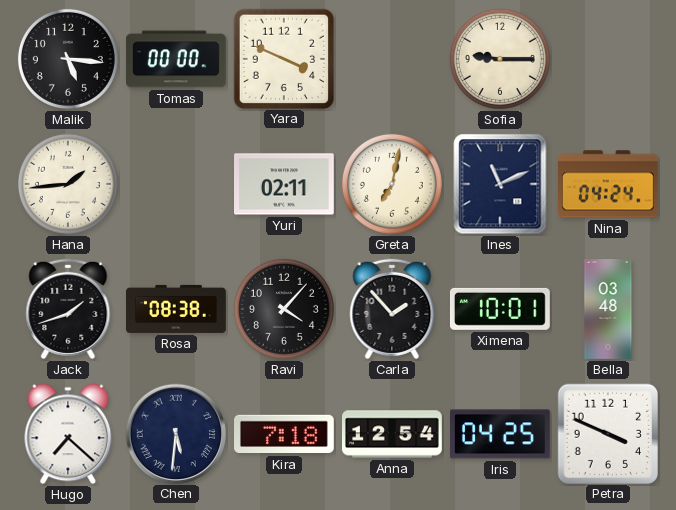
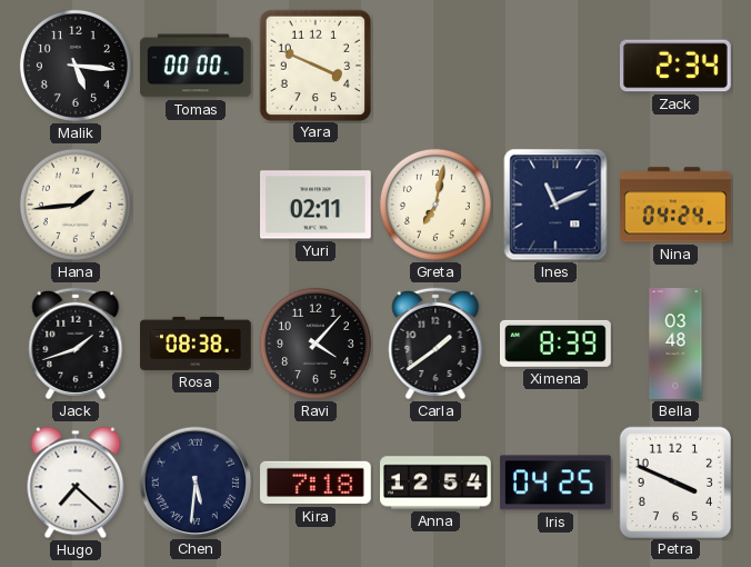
Sofia: 9:15 -> none (500, 59)
Zack: none -> 2:34 (675, 66)
Carla: 1:53 -> 1:39 (435, 344)
Ximena: 10:01 -> 8:39 (555, 344)
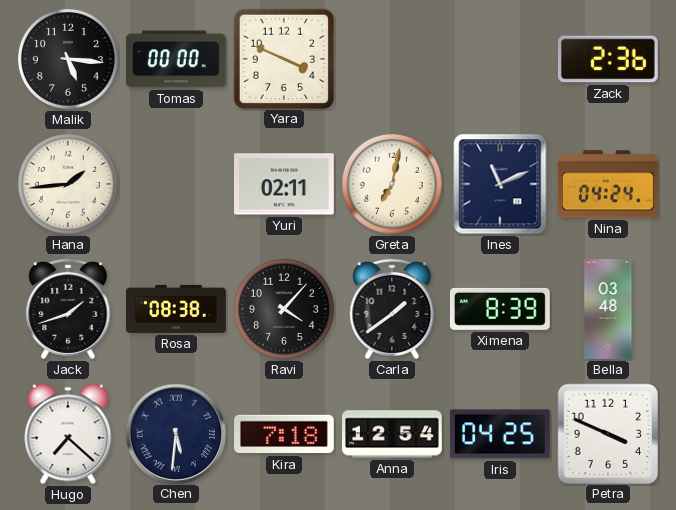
Zack: 2:34 -> 2:36 (608, 59)
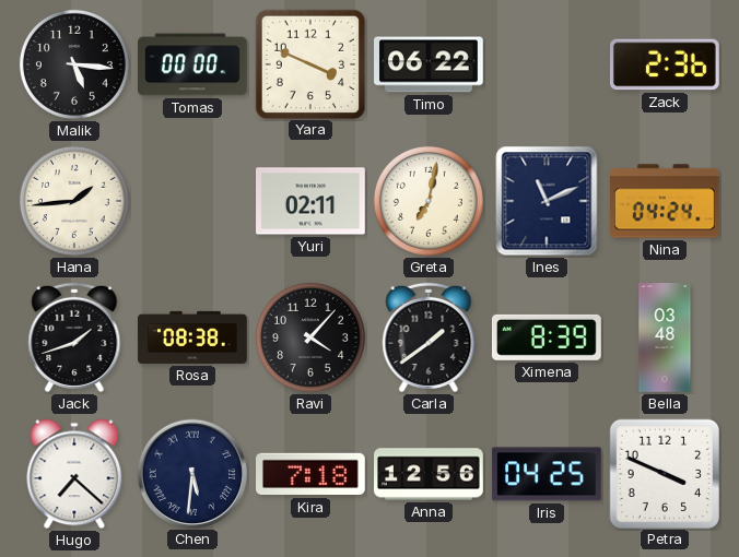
Timo: none -> 06:22 (430, 64)
Anna: 12:54 -> 12:56 (430, 474)
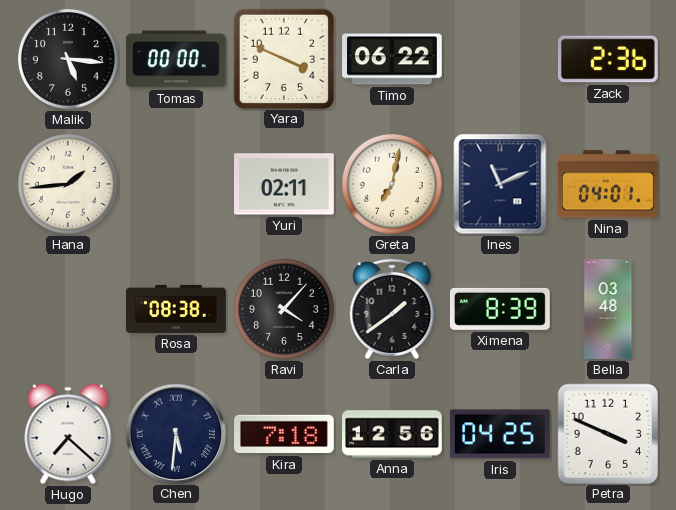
Nina: 04:24 -> 04:01 (609, 184)
Jack: 1:42 -> none (74, 337)
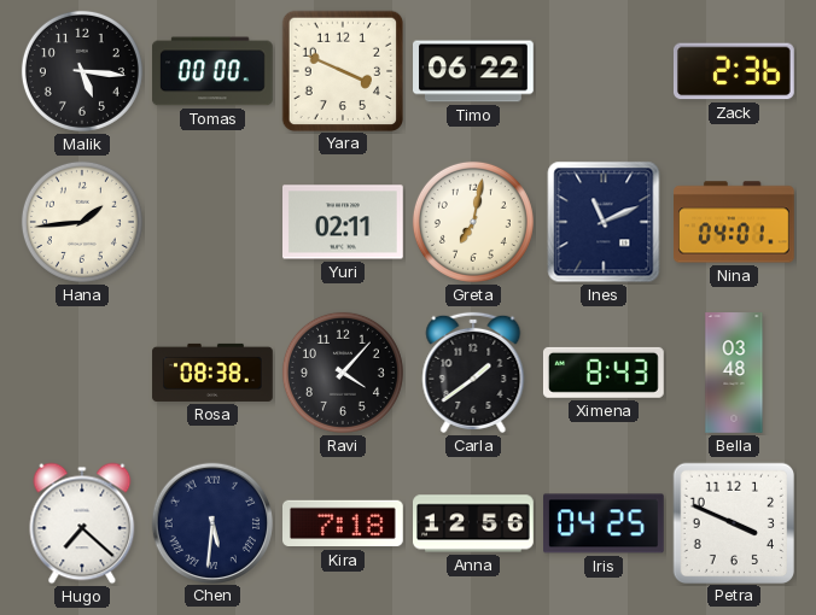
Ximena: 8:39 -> 8:43 (604, 373)
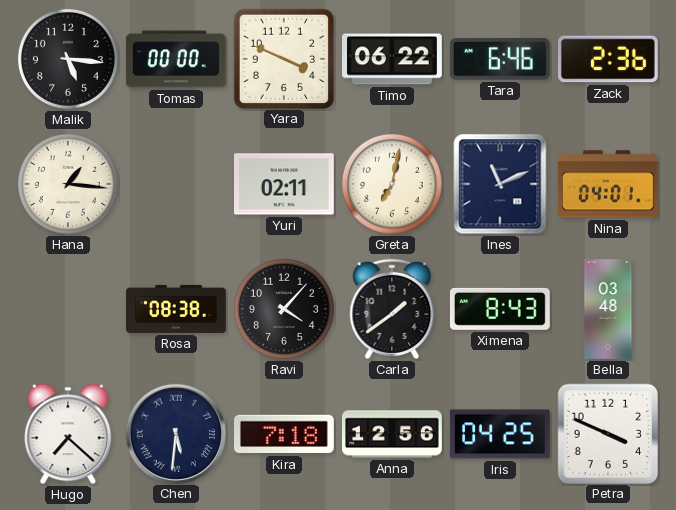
Tara: none -> 6:46 (500, 60)
Hana: 1:44 -> 1:16 (68, 184)
